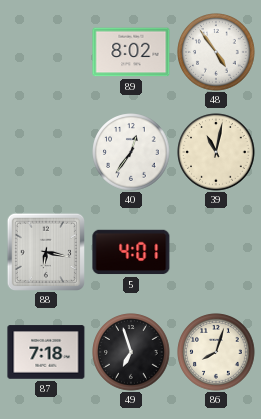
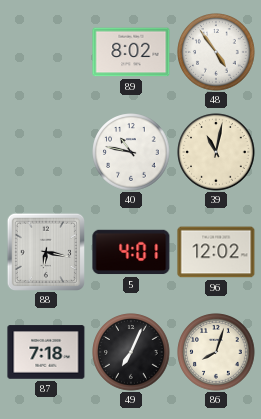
40: 12:36 -> 10:47 (131, 152)
96: none -> 12:02 (216, 252)
49: 6:57 -> 7:04 (131, 352)
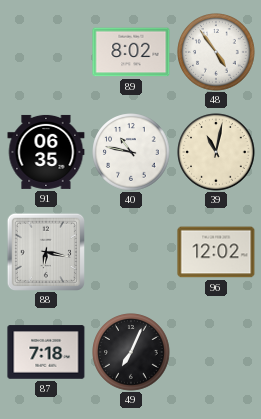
91: none -> 06:35 (46, 152)
5: 4:01 -> none (131, 252)
86: 8:03 -> none (216, 352)
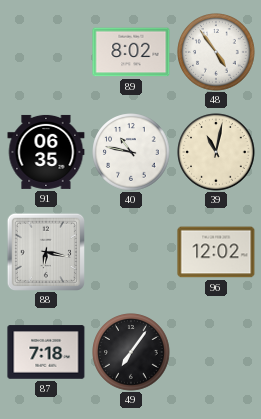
49: 7:04 -> 7:06 (131, 352)
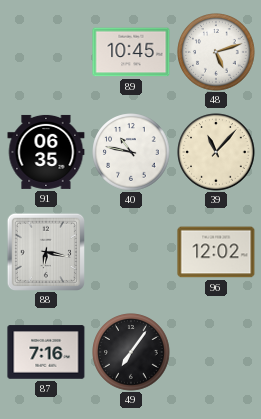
89: 8:02 -> 10:45 (131, 52)
48: 4:54 -> 5:12 (216, 52)
39: 11:02 -> 11:07 (216, 152)
87: 7:18 -> 7:16 (46, 352)
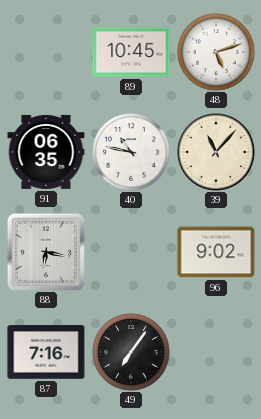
96: 12:02 -> 9:02 (216, 252)
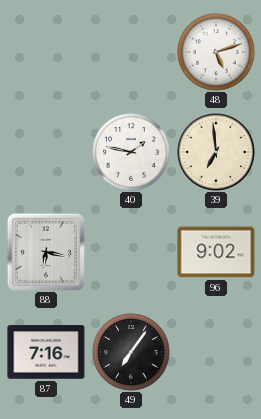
89: 10:45 -> none (131, 52)
91: 06:35 -> none (46, 152)
40: 10:47 -> 1:47 (131, 152)
39: 11:07 -> 6:59 (216, 152)
